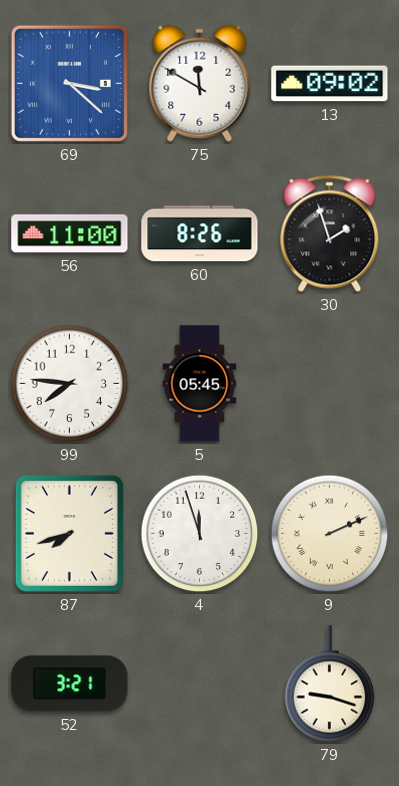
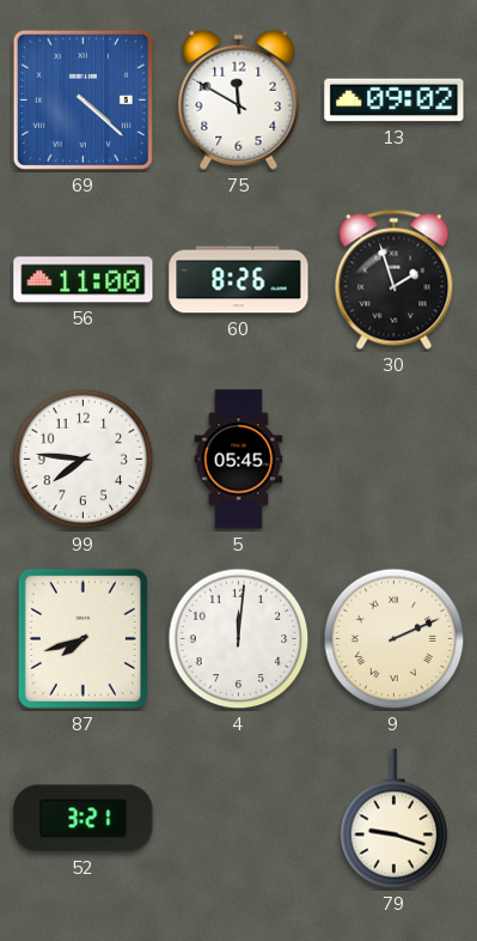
69: 3:22 -> 4:22 (82, 99)
4: 11:57 -> 12:01 (239, 639)
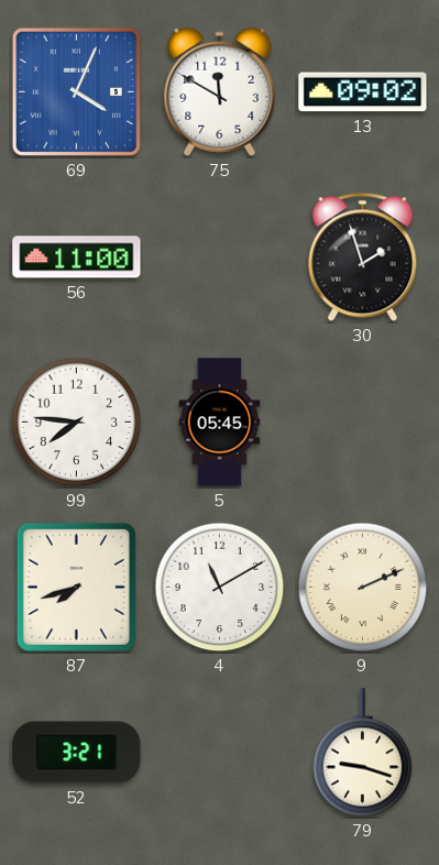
69: 4:22 -> 4:04 (76, 91)
60: 8:26 -> none (239, 280)
4: 12:01 -> 11:10 (220, 588)
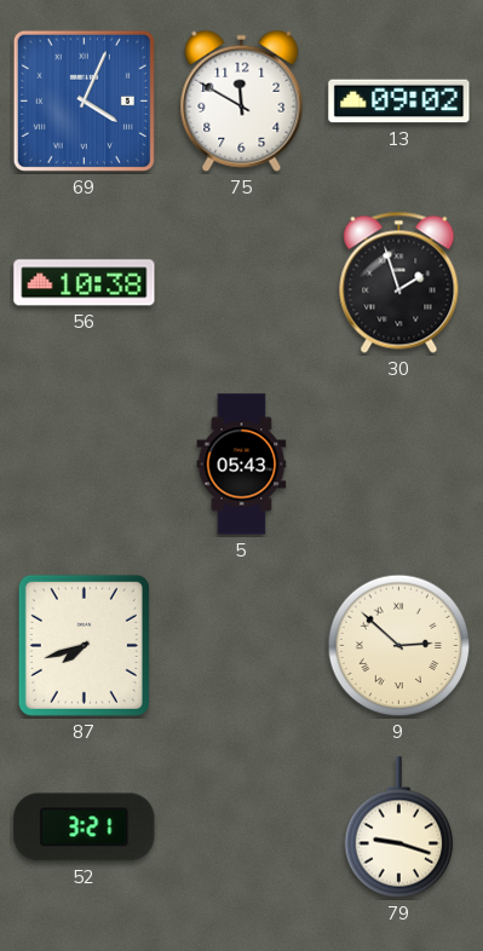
56: 11:00 -> 10:38 (85, 283)
99: 7:46 -> none (77, 423)
5: 05:45 -> 05:43 (242, 465)
4: 11:10 -> none (220, 588)
9: 2:11 -> 2:52 (399, 646)
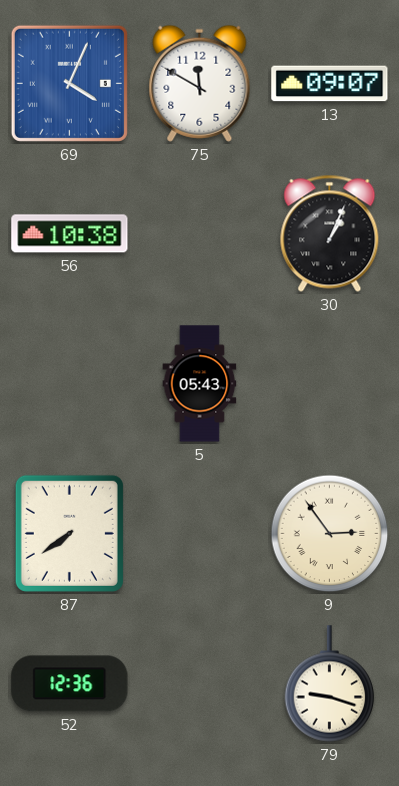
13: 09:02 -> 09:07 (330, 84)
30: 1:57 -> 1:04 (330, 233)
87: 7:42 -> 7:39 (69, 533)
9: 2:52 -> 2:54 (330, 534)
52: 3:21 -> 12:36 (70, 684)
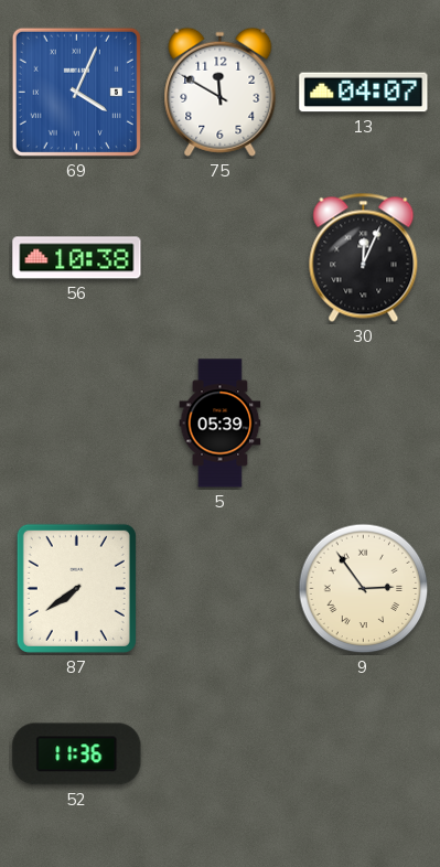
13: 09:07 -> 04:07 (364, 93)
30: 1:04 -> 12:04 (364, 257)
5: 05:43 -> 05:39 (221, 424)
52: 12:36 -> 11:36 (77, 754)
79: 9:18 -> none (330, 684)
